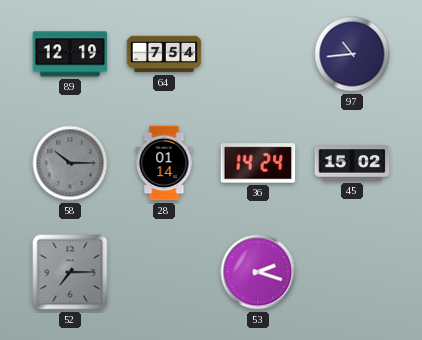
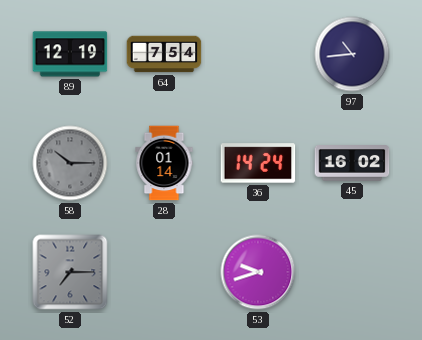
45: 15:02 -> 16:02 (352, 163)
53: 2:18 -> 9:42 (258, 272)
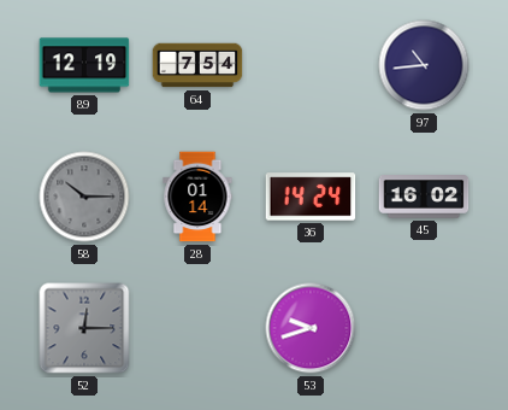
52: 7:15 -> 12:15 (84, 328)
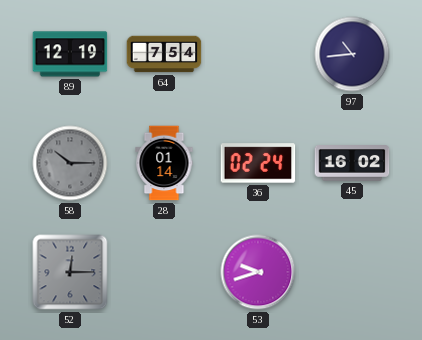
36: 14:24 -> 02:24 (258, 163)
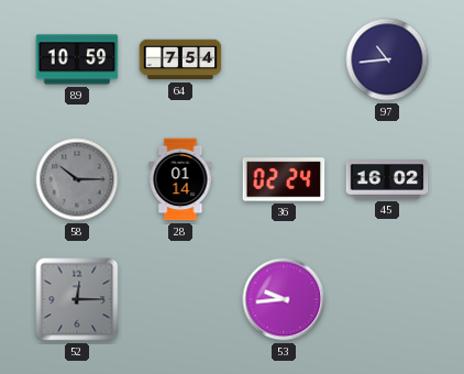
89: 12:19 -> 10:59 (77, 59)
53: 9:42 -> 9:44 (284, 299)
